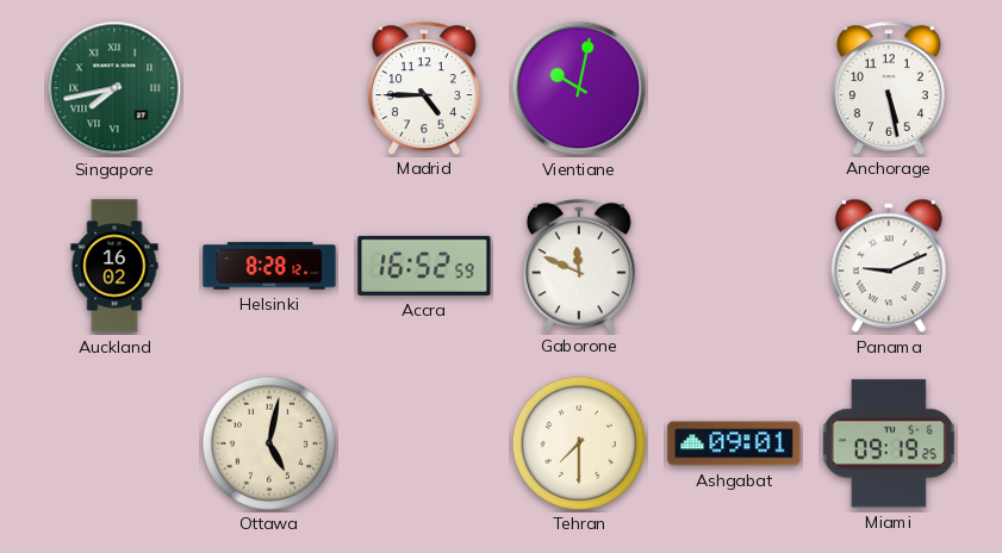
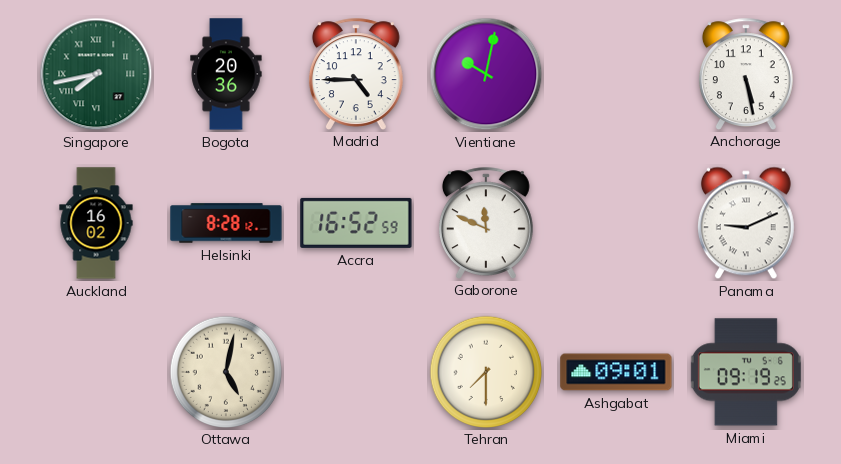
Bogota: none -> 20:36 (226, 74)
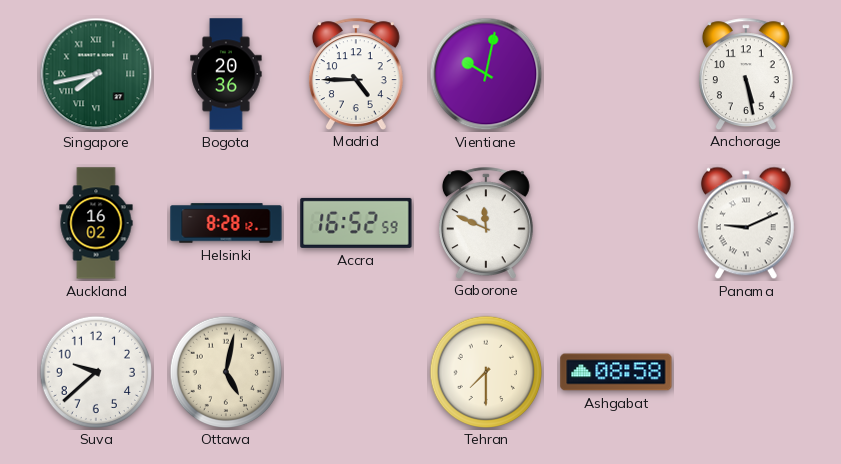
Suva: none -> 9:38 (95, 371)
Ashgabat: 09:01 -> 08:58 (616, 372)
Miami: 09:19 -> none (746, 372)
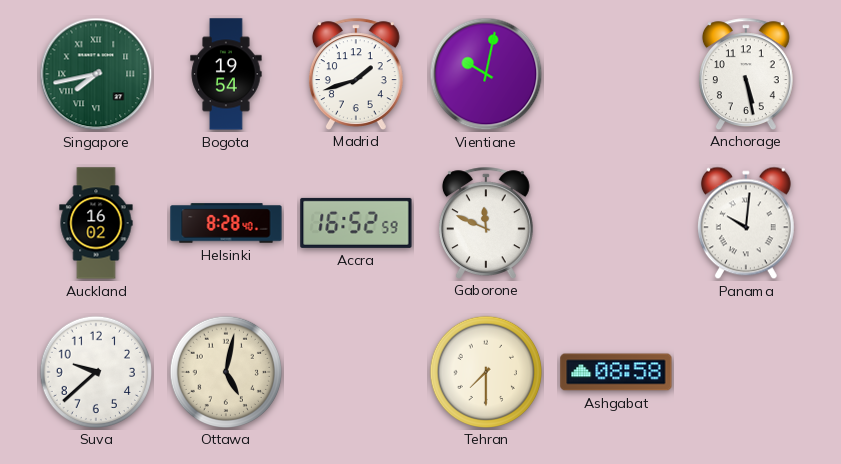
Bogota: 20:36 -> 19:54 (226, 74)
Madrid: 4:45 -> 1:42 (356, 74)
Helsinki: 8:28:12 -> 8:28:40 (226, 223)
Panama: 9:11 -> 10:01 (746, 223)
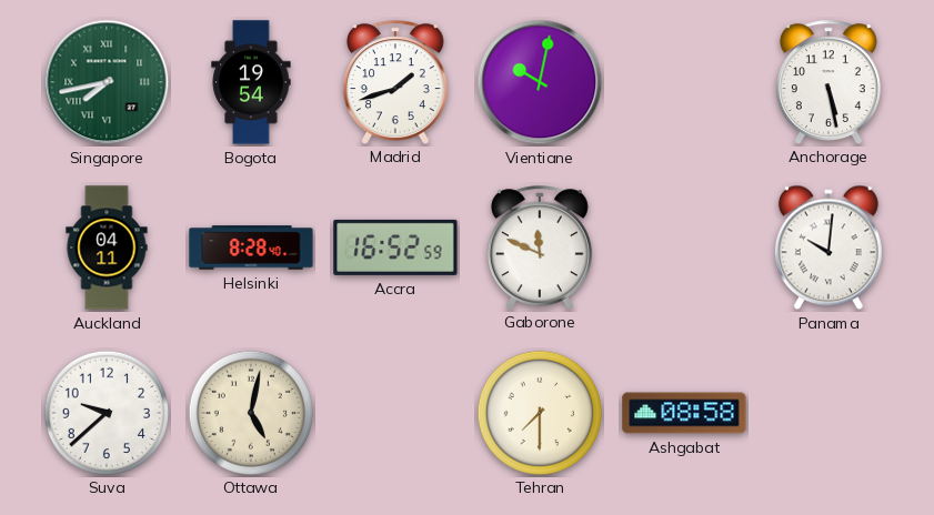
Auckland: 16:02 -> 04:11 (107, 248)
